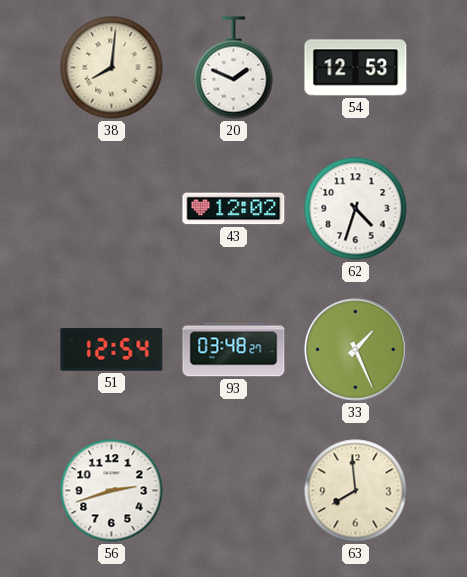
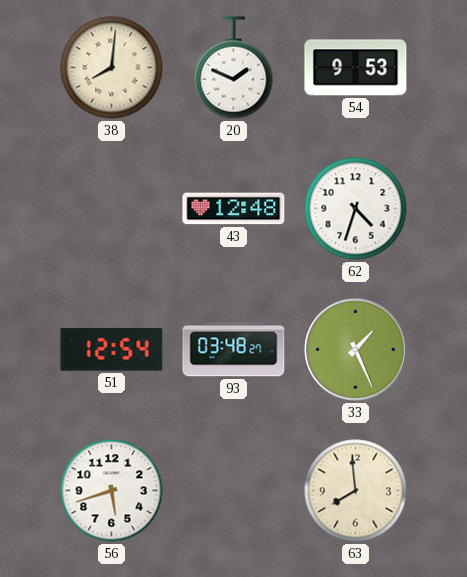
54: 12:53 -> 9:53 (356, 68)
43: 12:02 -> 12:48 (234, 209)
56: 2:42 -> 5:42 (112, 491)
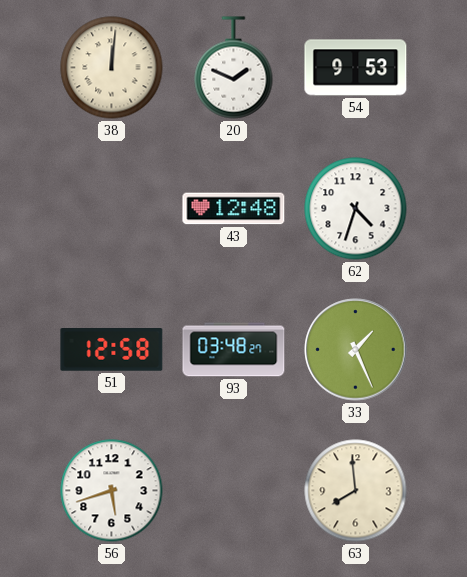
38: 8:01 -> 12:01 (112, 68)
51: 12:54 -> 12:58 (112, 350)
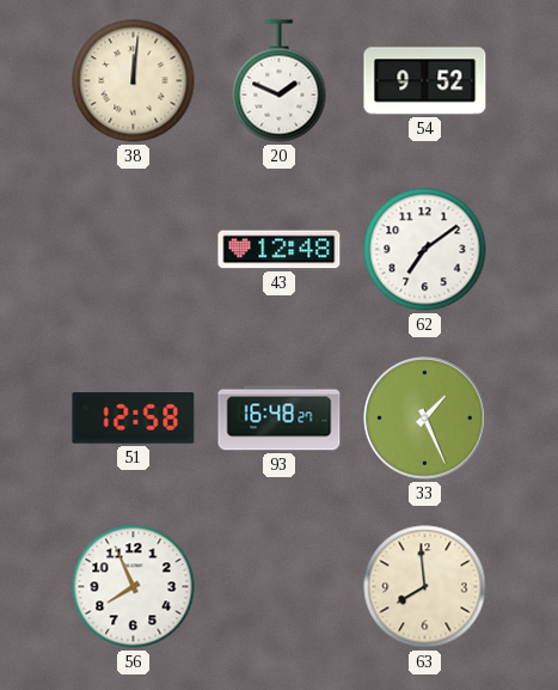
54: 9:53 -> 9:52 (425, 81)
62: 4:33 -> 7:09 (425, 250)
93: 03:48 -> 16:48 (280, 419)
56: 5:42 -> 7:56 (134, 587)
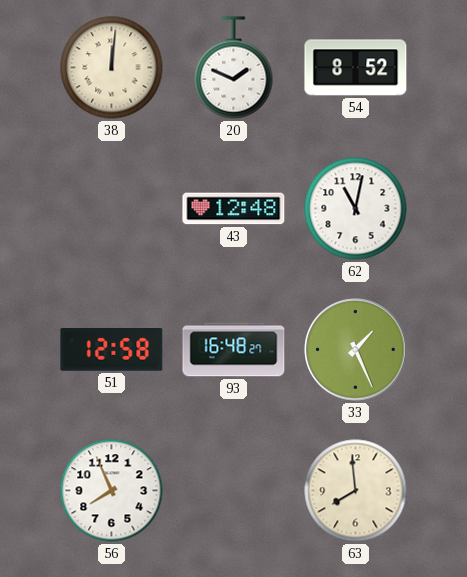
54: 9:52 -> 8:52 (356, 68)
62: 7:09 -> 11:02 (356, 209)
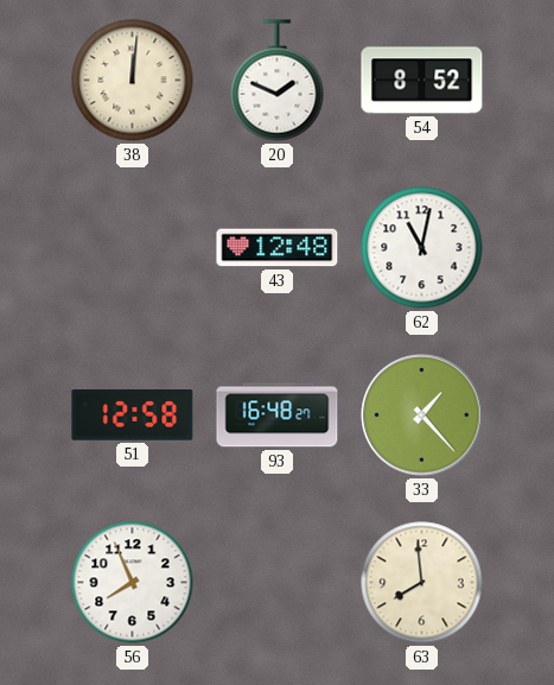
33: 1:26 -> 1:23 (422, 416)
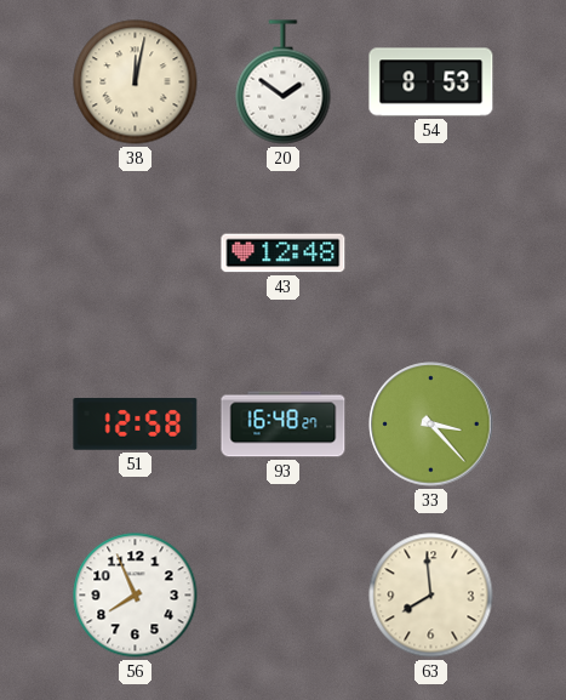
38: 12:01 -> 12:02 (136, 82)
20: 1:49 -> 1:51 (284, 82)
54: 8:52 -> 8:53 (431, 82)
62: 11:02 -> none (422, 248)
33: 1:23 -> 3:23 (431, 425)
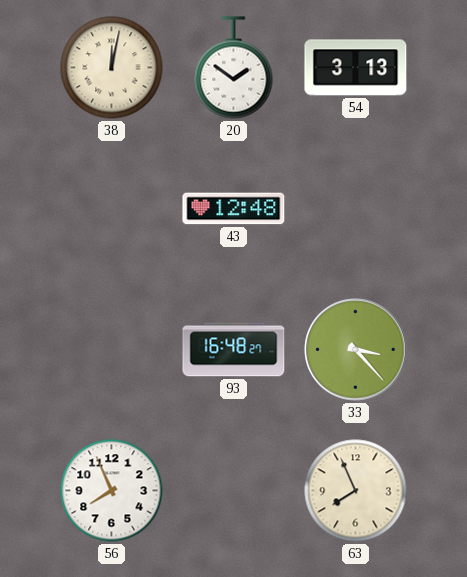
54: 8:53 -> 3:13 (356, 68)
51: 12:58 -> none (136, 425)
63: 7:59 -> 7:56 (356, 491)
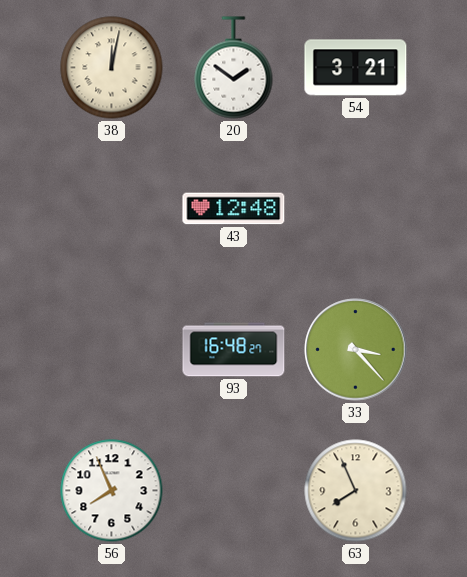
54: 3:13 -> 3:21 (356, 68)
